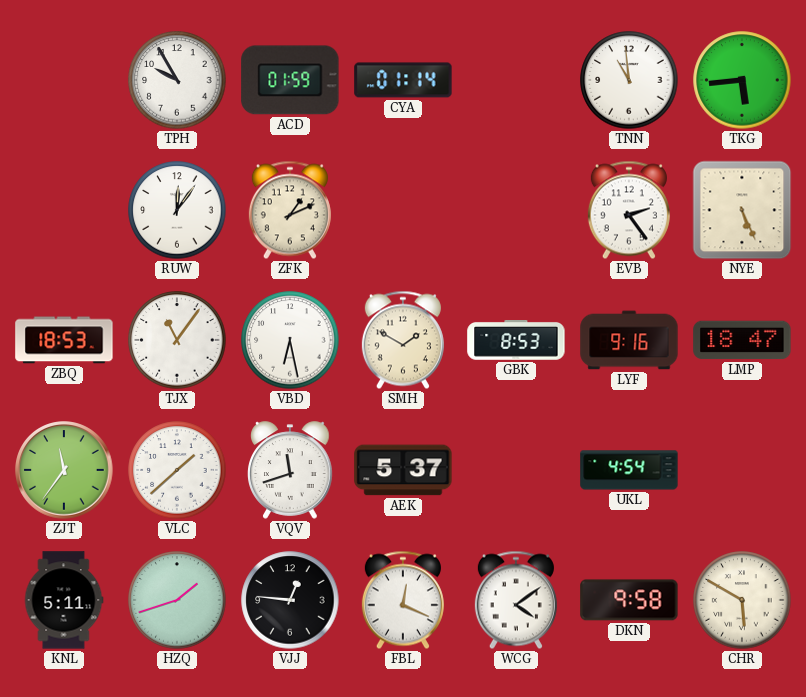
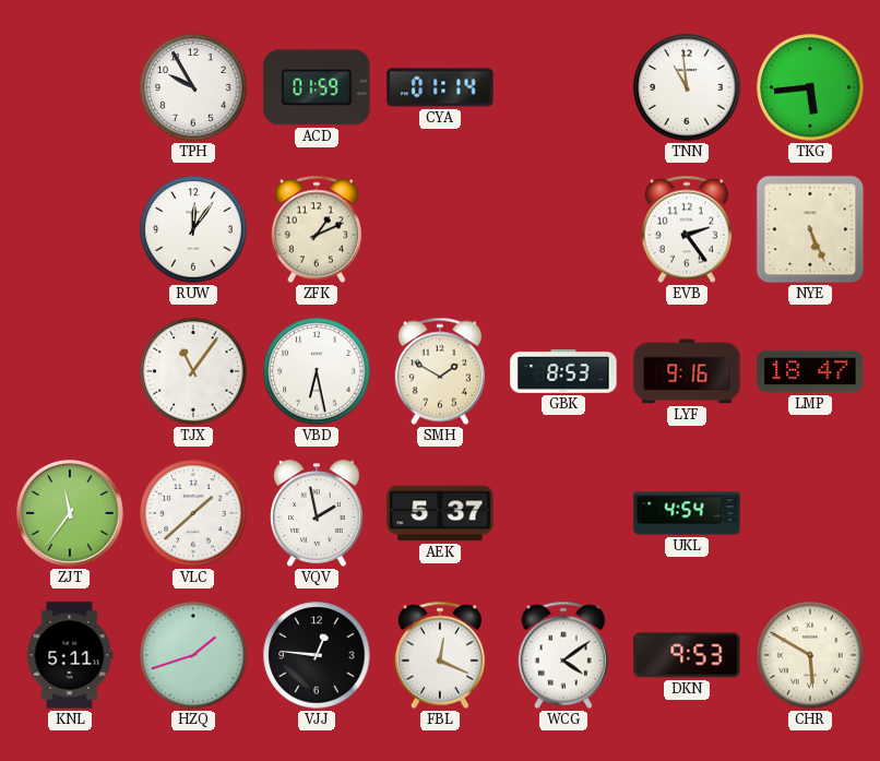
ZBQ: 18:53 -> none (64, 340)
VQV: 11:42 -> 1:58 (318, 513)
DKN: 9:58 -> 9:53 (687, 655)
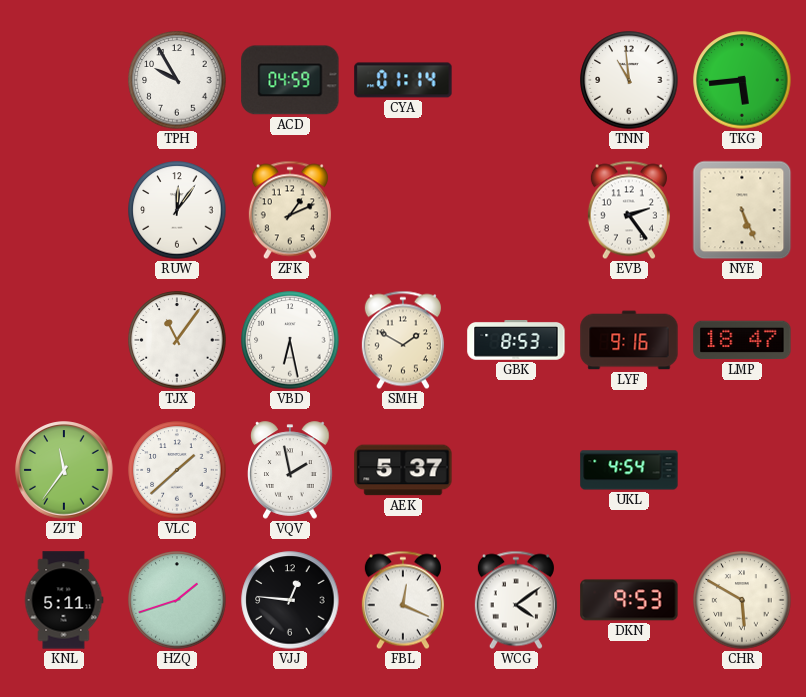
ACD: 01:59 -> 04:59 (290, 80)
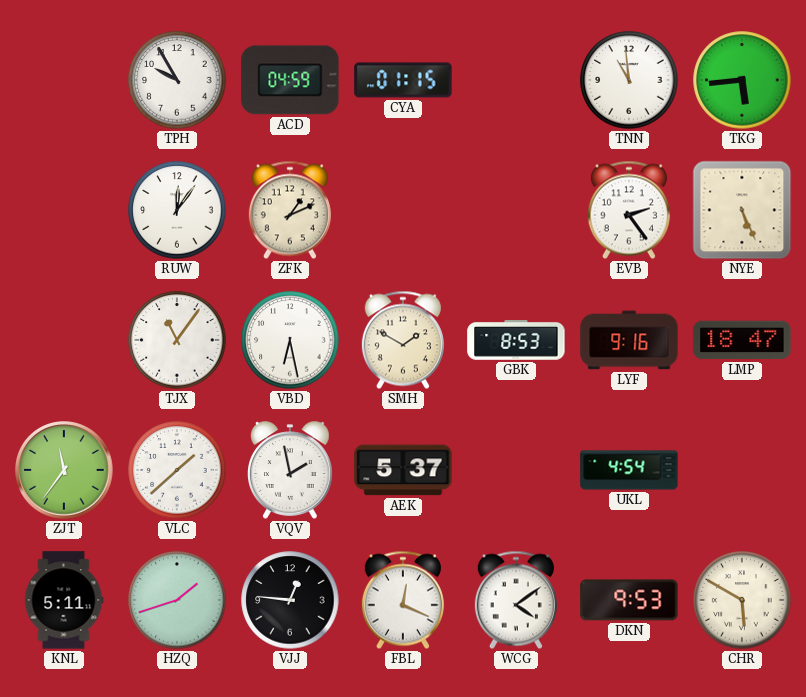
CYA: 01:14 -> 01:15 (403, 80)
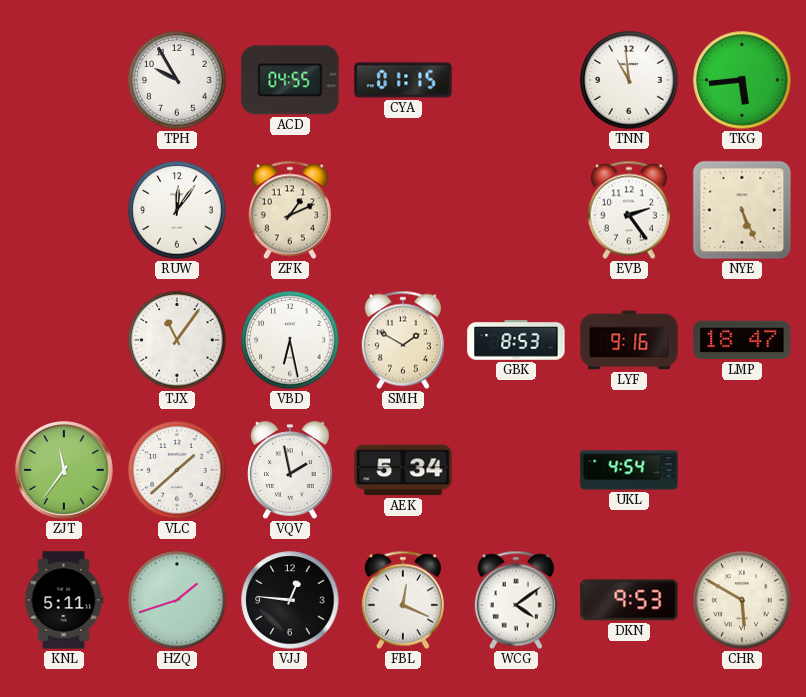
ACD: 04:59 -> 04:55 (290, 80)
AEK: 5:37 -> 5:34 (403, 470)
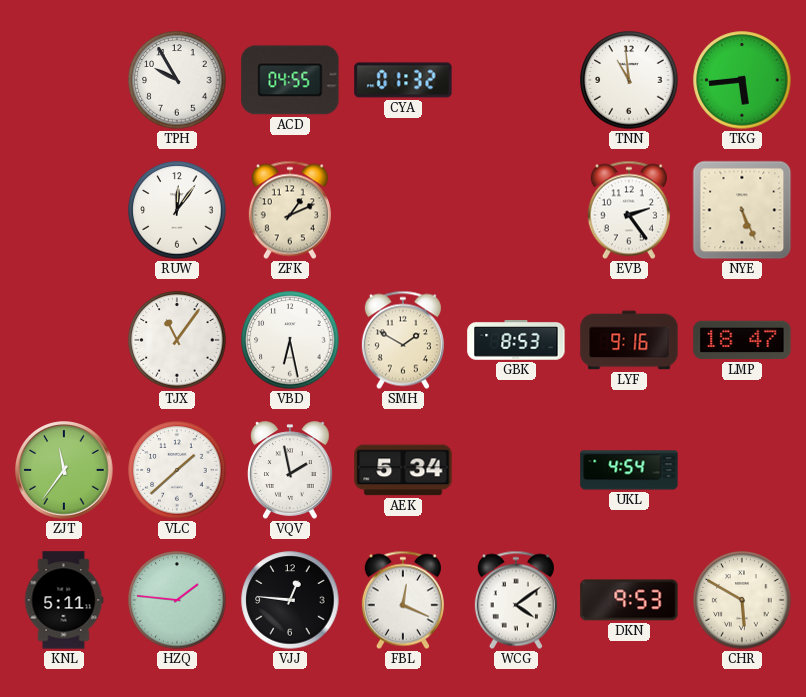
CYA: 01:15 -> 01:32 (403, 80)
HZQ: 1:42 -> 1:46 (177, 600)
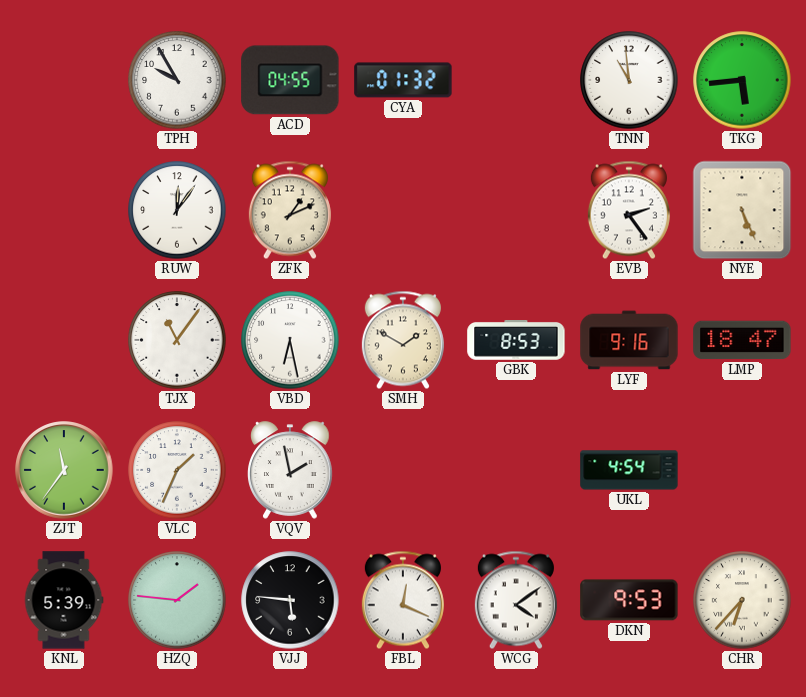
VLC: 1:38 -> 1:34 (177, 470)
AEK: 5:34 -> none (403, 470)
KNL: 5:11 -> 5:39 (64, 600)
VJJ: 12:46 -> 5:46 (290, 600)
CHR: 5:50 -> 6:37 (742, 600)
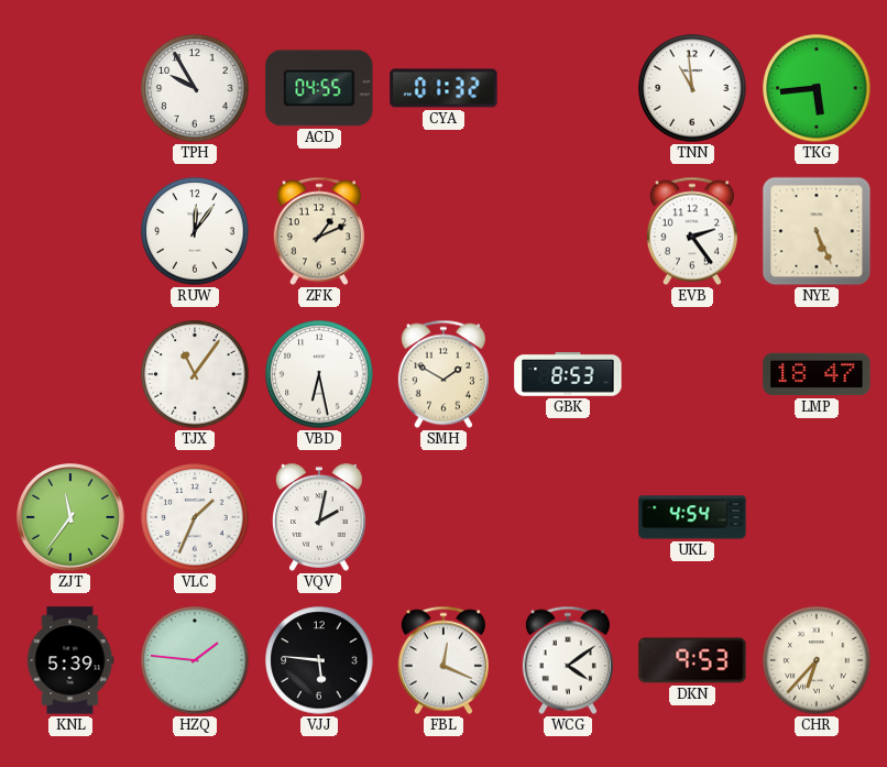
LYF: 9:16 -> none (629, 340)
VQV: 1:58 -> 2:02 (320, 517)
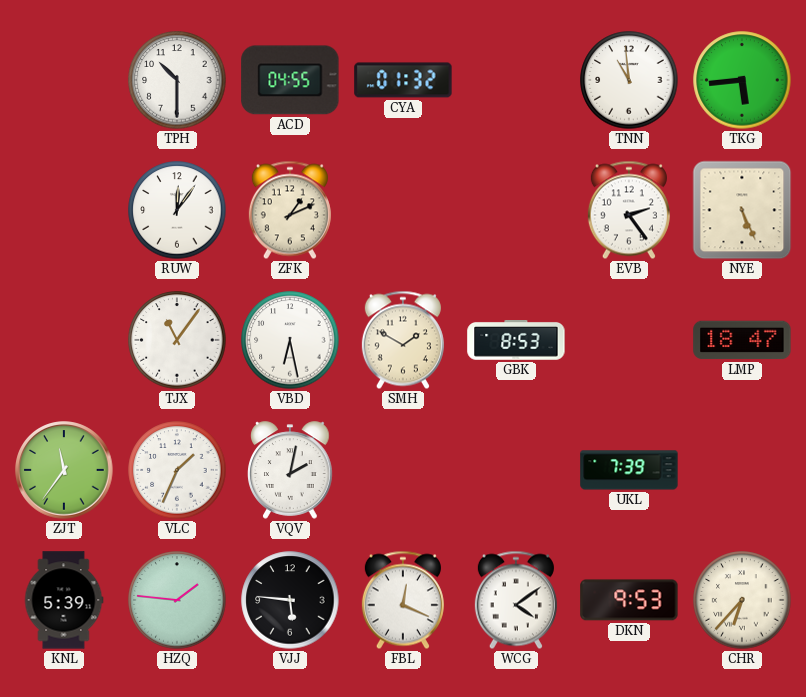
TPH: 9:55 -> 10:30 (177, 80)
UKL: 4:54 -> 7:39 (629, 470)
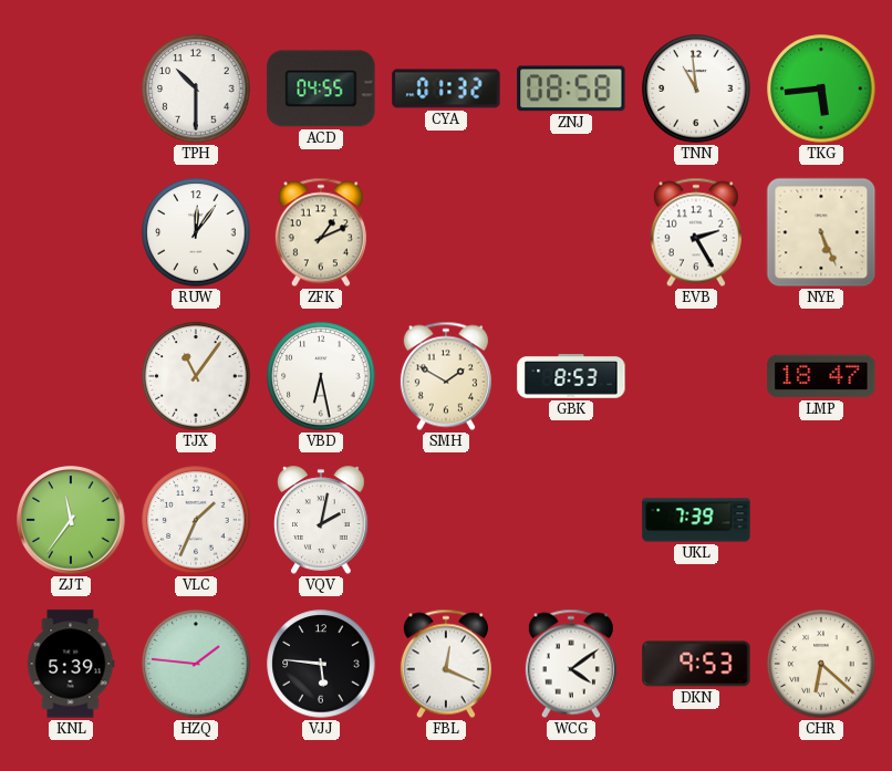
ZNJ: none -> 08:58 (571, 88)
EVB: 2:24 -> 2:25 (696, 232)
CHR: 6:37 -> 6:22 (821, 664)
